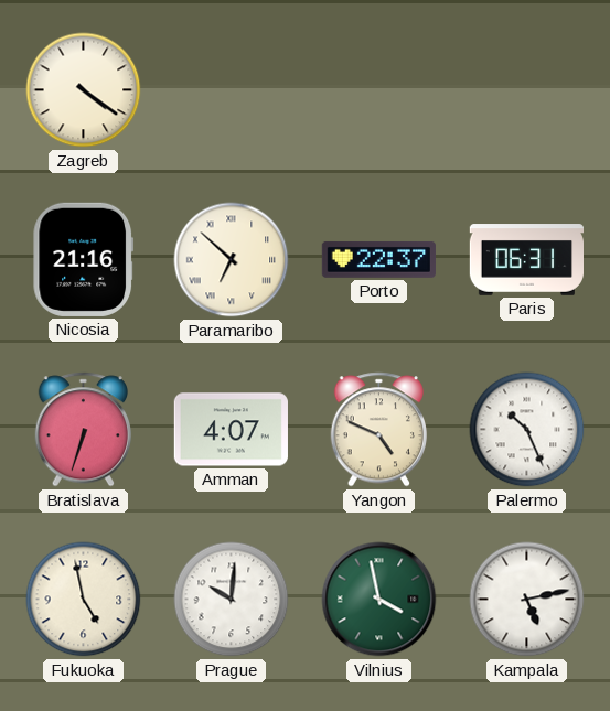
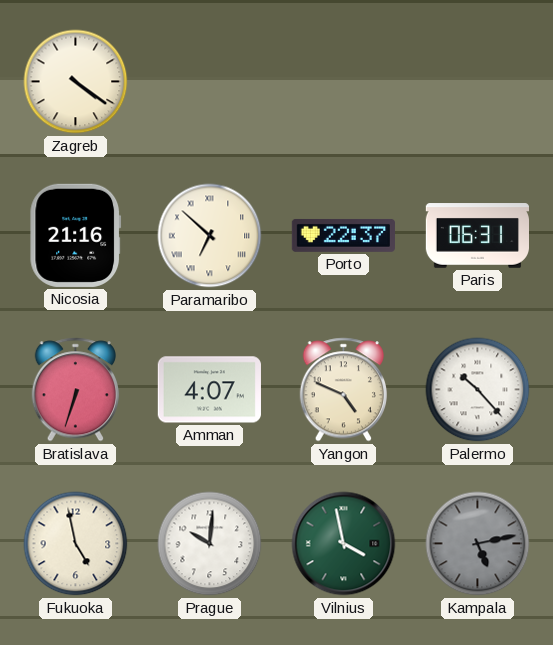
Palermo: 10:26 -> 10:23 (478, 390)
Kampala dial: white -> grey (478, 544)
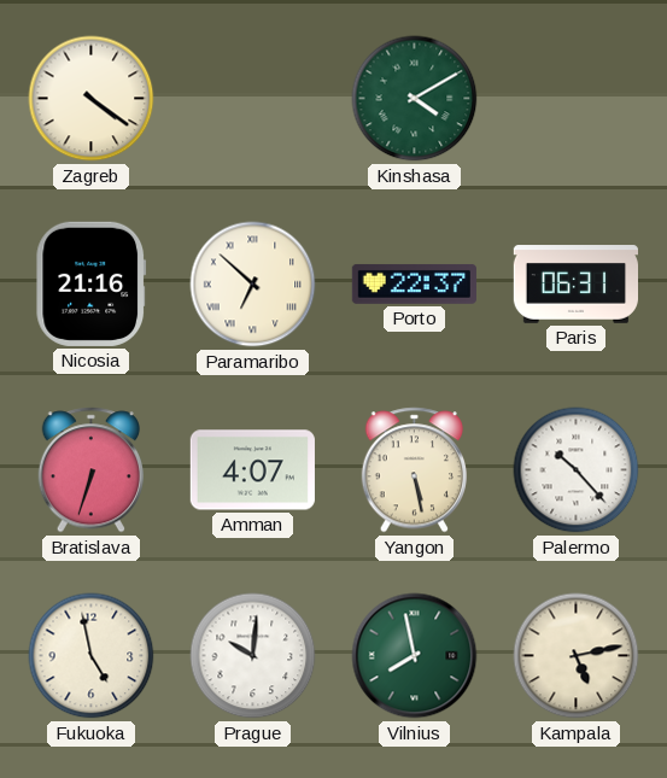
Kinshasa: none -> 4:10 (415, 99)
Yangon: 4:49 -> 5:28 (414, 470)
Vilnius: 3:58 -> 7:58 (415, 656)
Kampala dial: grey -> cream (577, 656)
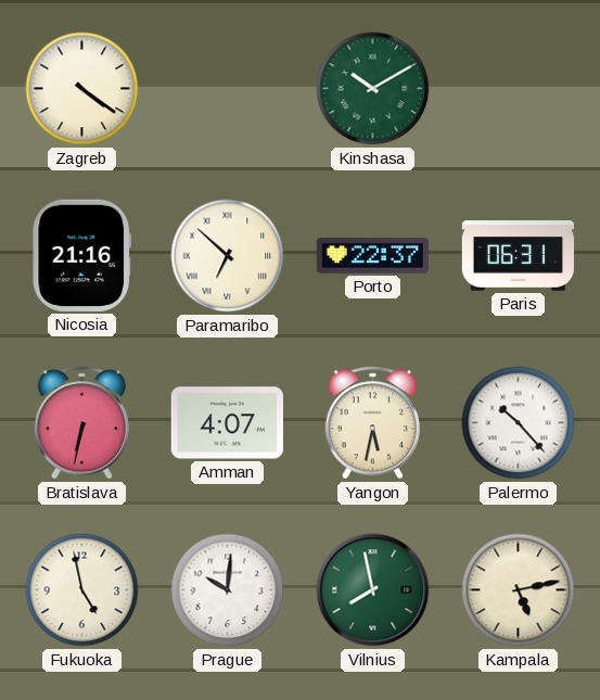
Kinshasa: 4:10 -> 10:10 (373, 89)
Bratislava: 6:33 -> 6:32 (81, 423)
Yangon: 5:28 -> 5:32 (372, 423)
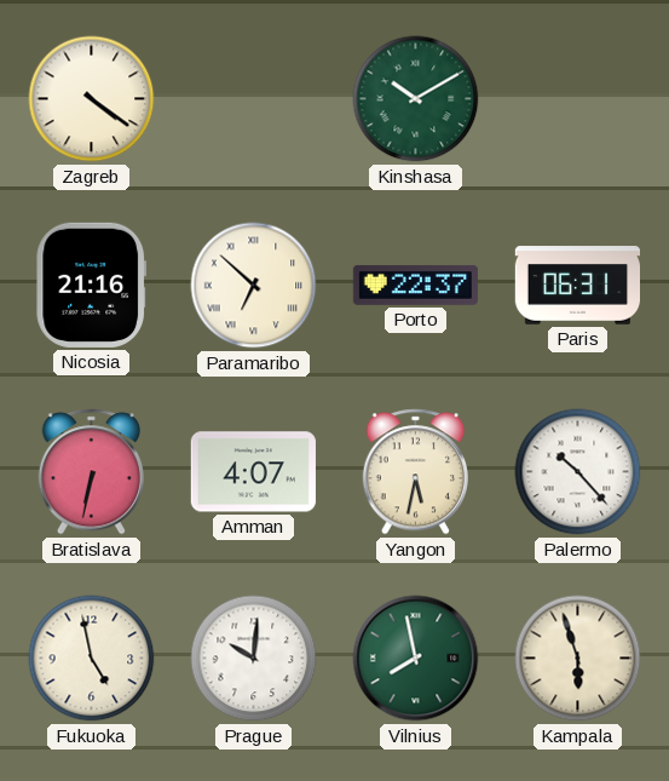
Kampala: 5:13 -> 5:57 (578, 659)
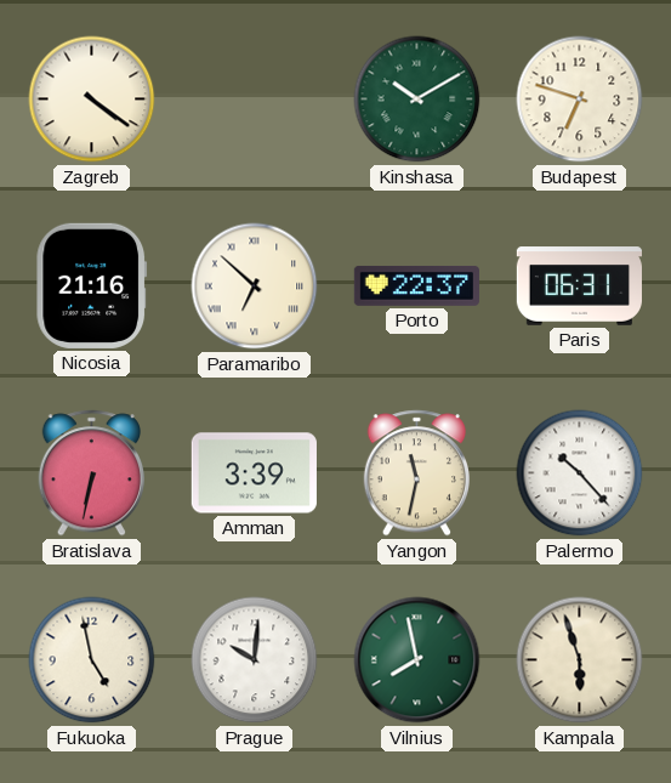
Budapest: none -> 6:48 (580, 100)
Amman: 4:07 -> 3:39 (254, 473)
Yangon: 5:32 -> 11:32 (416, 473)
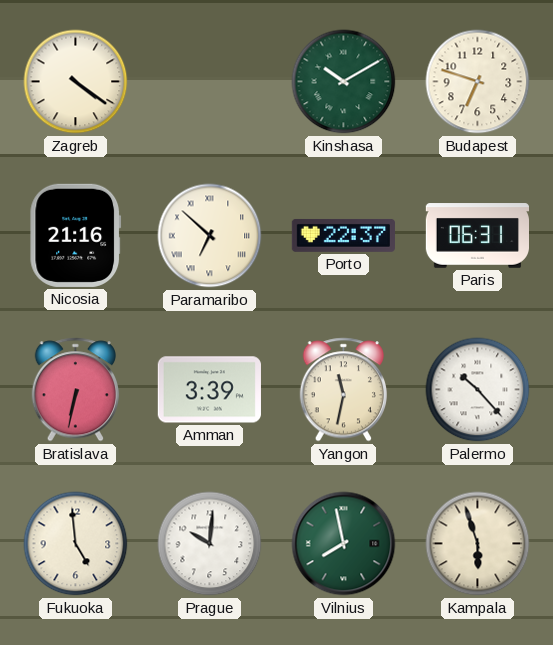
Fukuoka: 4:58 -> 4:59 (76, 544)
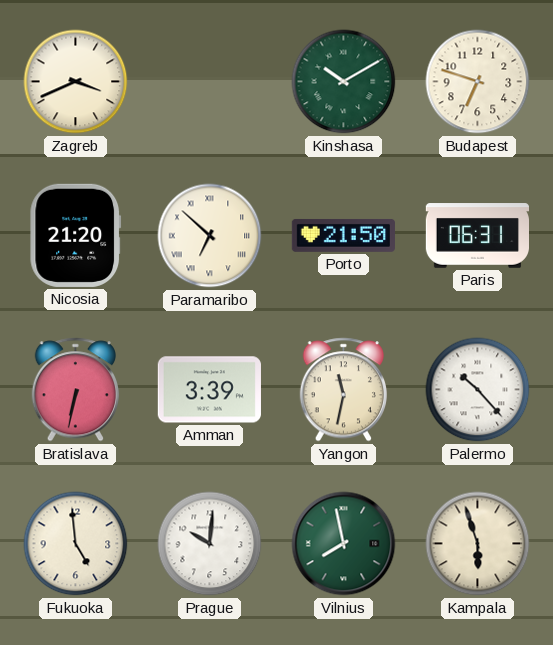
Zagreb: 4:21 -> 3:41 (76, 82)
Nicosia: 21:16 -> 21:20 (75, 235)
Porto: 22:37 -> 21:50 (343, 235)
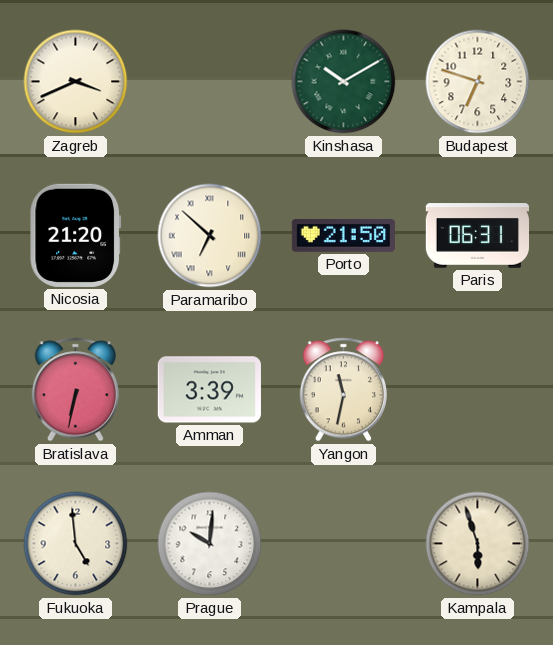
Palermo: 10:23 -> none (478, 390)
Vilnius: 7:58 -> none (344, 544)
